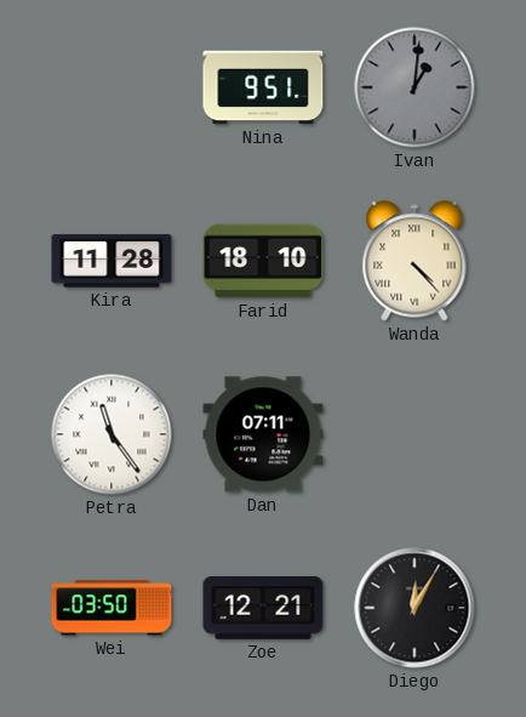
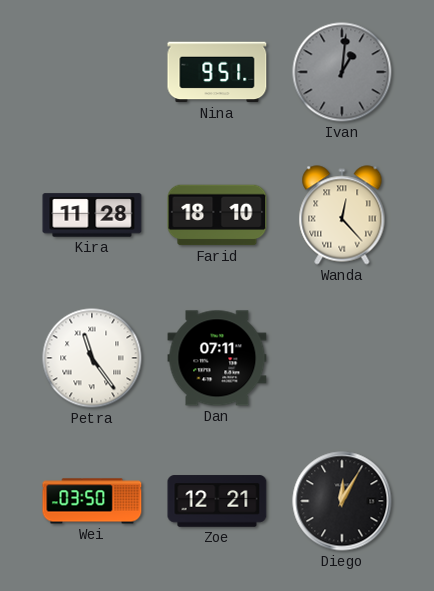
Wanda: 4:23 -> 12:23 (342, 215)
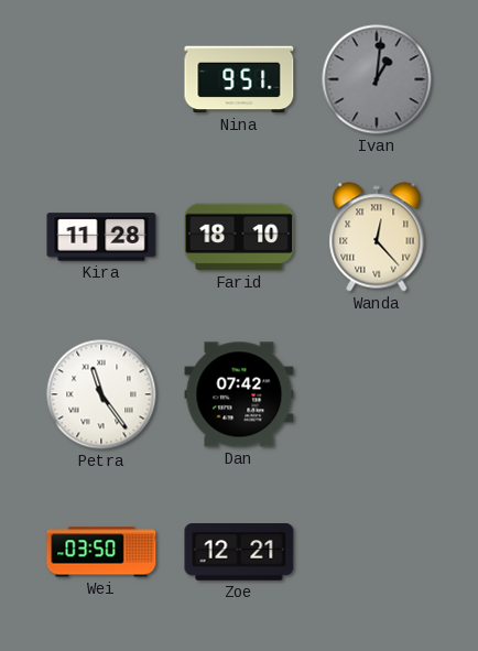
Dan: 07:11 -> 07:42 (239, 394)
Diego: 12:05 -> none (342, 501)
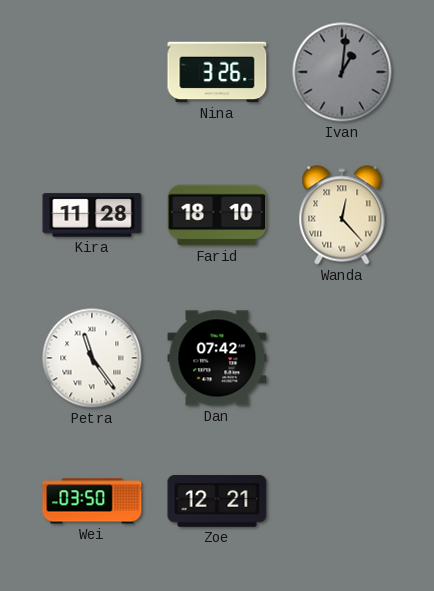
Nina: 9:51 -> 3:26 (217, 72)
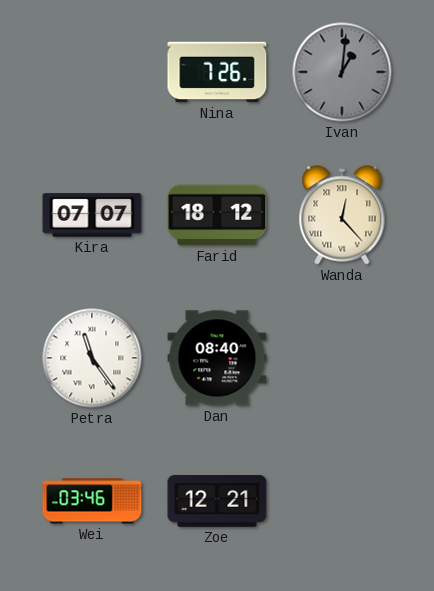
Nina: 3:26 -> 7:26 (217, 72)
Kira: 11:28 -> 07:07 (92, 215)
Farid: 18:10 -> 18:12 (217, 215)
Dan: 07:42 -> 08:40 (217, 358)
Wei: 03:50 -> 03:46 (92, 501)
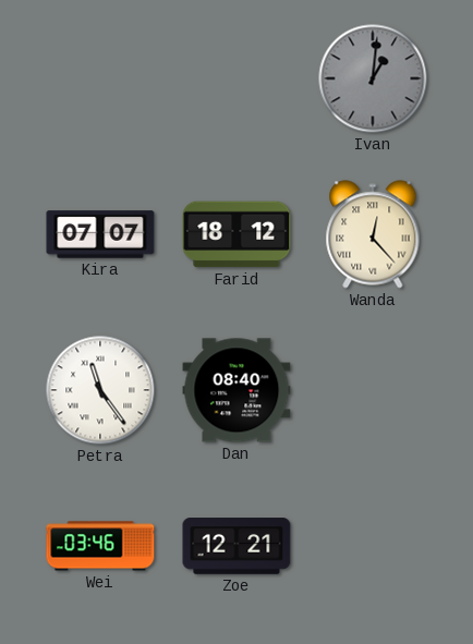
Nina: 7:26 -> none (217, 72)
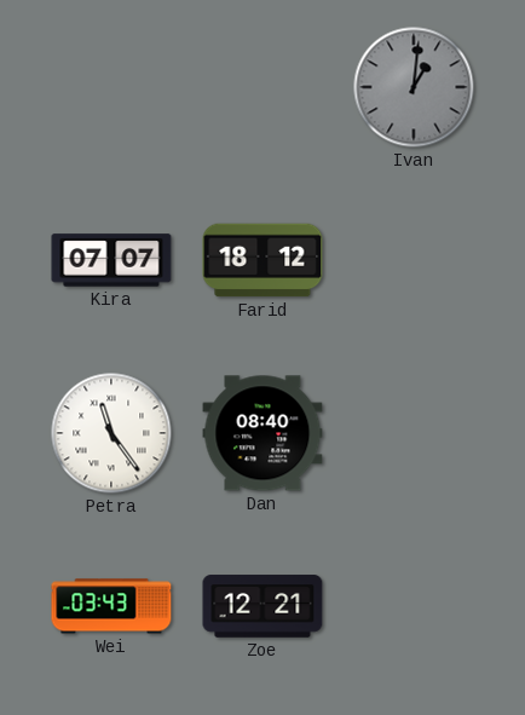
Wanda: 12:23 -> none (373, 234)
Wei: 03:46 -> 03:43 (111, 606)
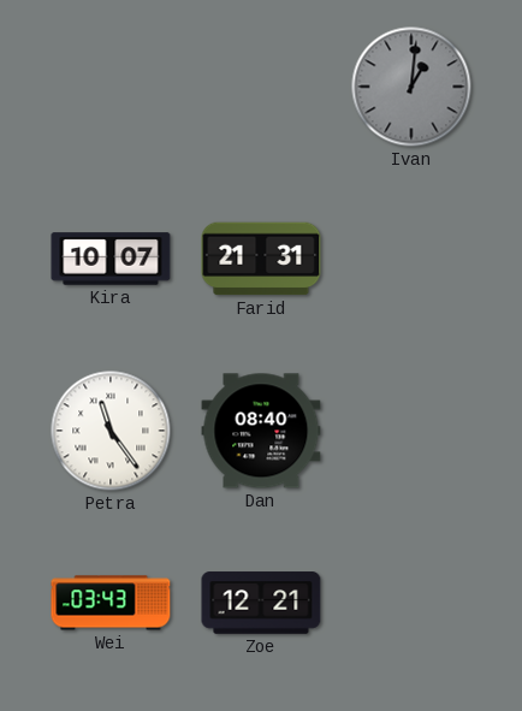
Kira: 07:07 -> 10:07 (111, 259)
Farid: 18:12 -> 21:31 (261, 259)
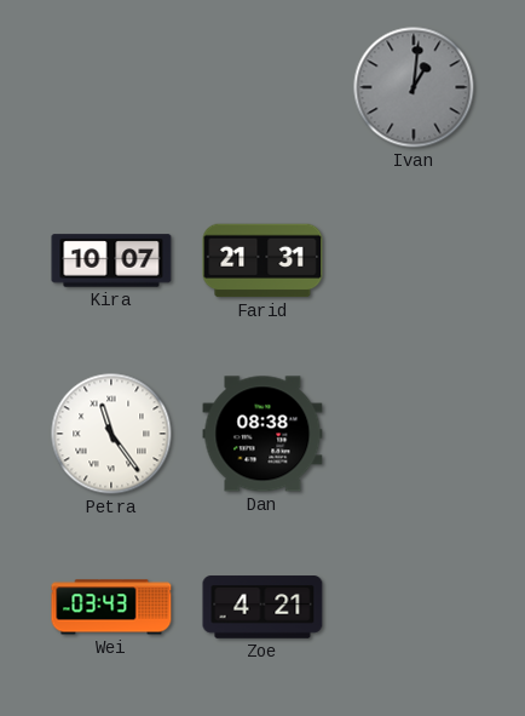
Dan: 08:40 -> 08:38 (262, 434)
Zoe: 12:21 -> 4:21 (262, 607)
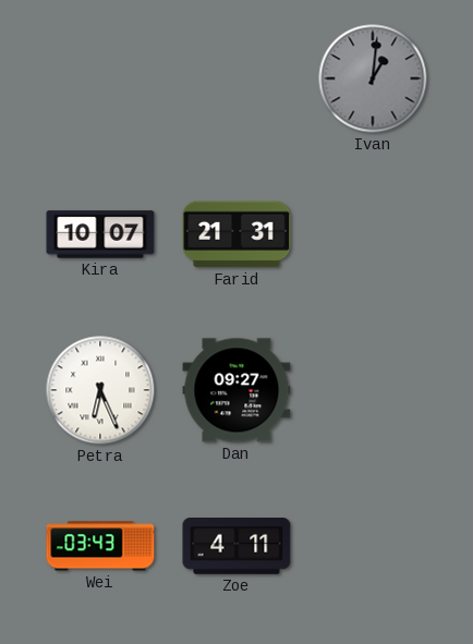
Petra: 11:24 -> 6:26 (100, 390)
Dan: 08:38 -> 09:27 (237, 390)
Zoe: 4:21 -> 4:11 (237, 546)
